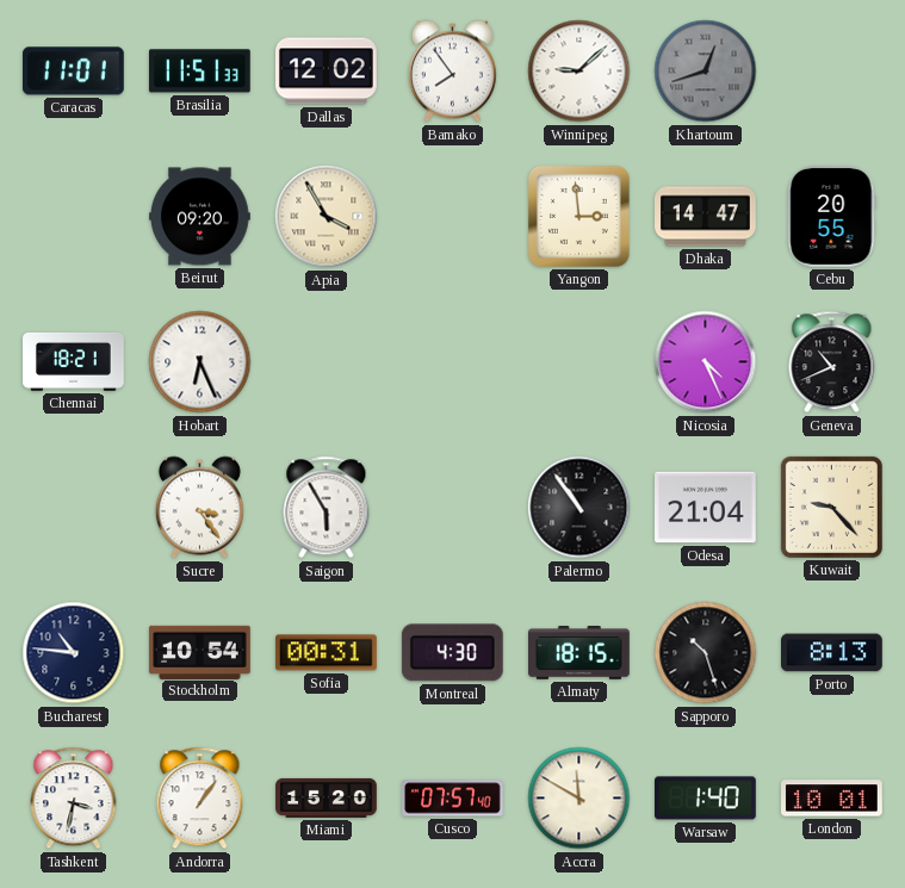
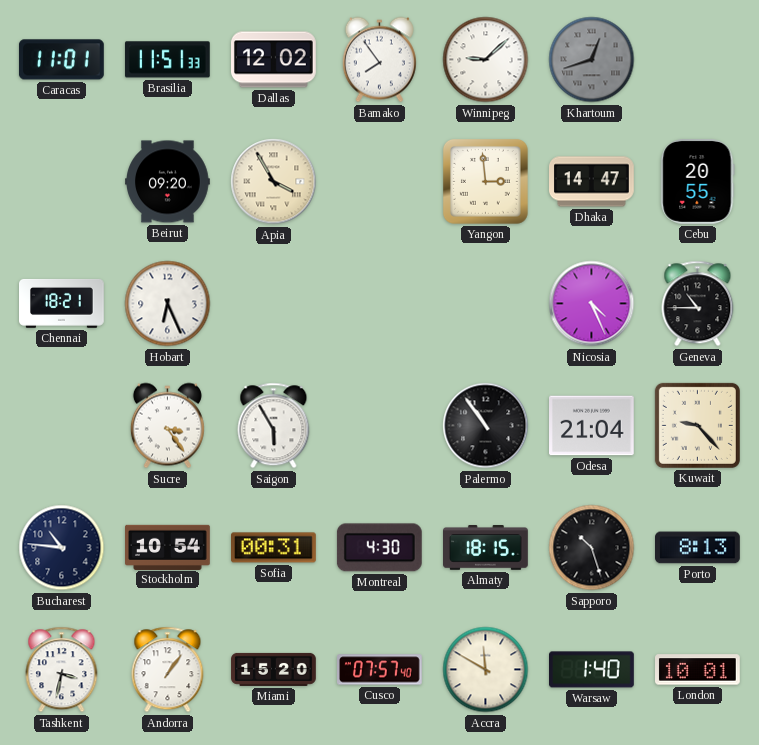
Geneva: 10:41 -> 10:45 (698, 304)
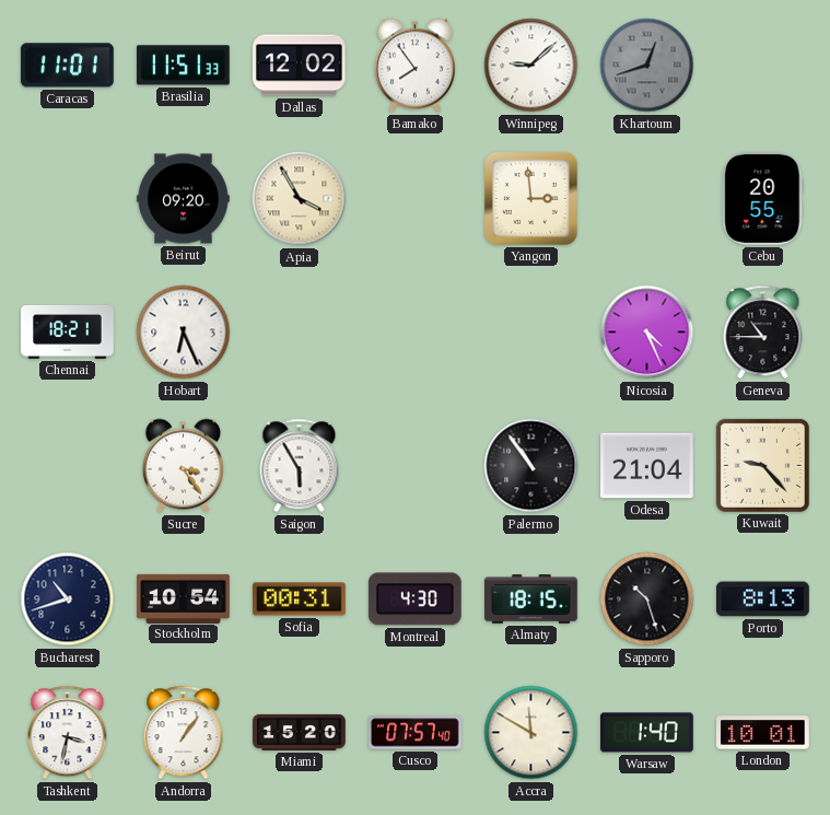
Dhaka: 14:47 -> none (592, 182)
Bucharest: 10:46 -> 10:42 (68, 599)
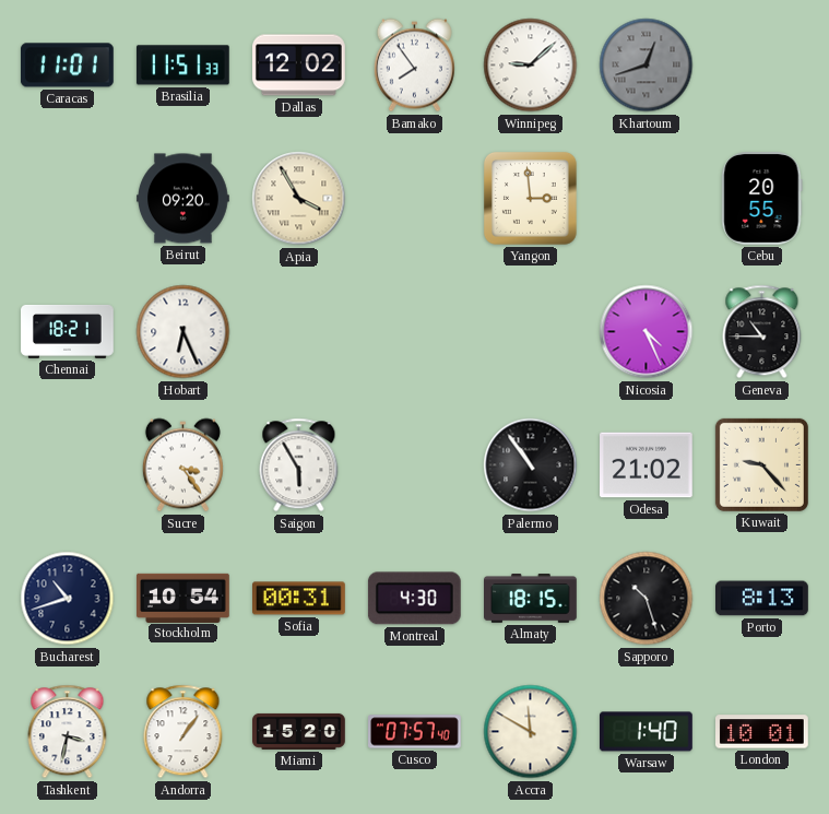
Odesa: 21:04 -> 21:02 (647, 465)
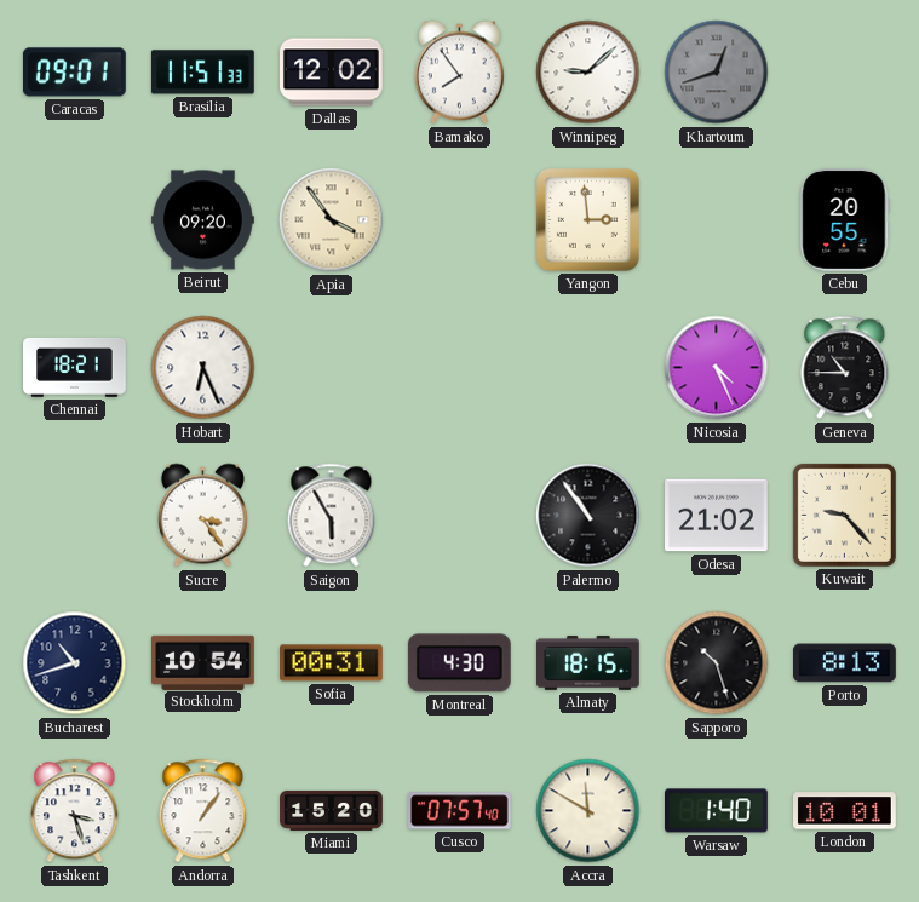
Caracas: 11:01 -> 09:01 (74, 73)
Apia: 3:55 -> 3:54 (332, 220)
Tashkent: 3:32 -> 3:27 (75, 811)
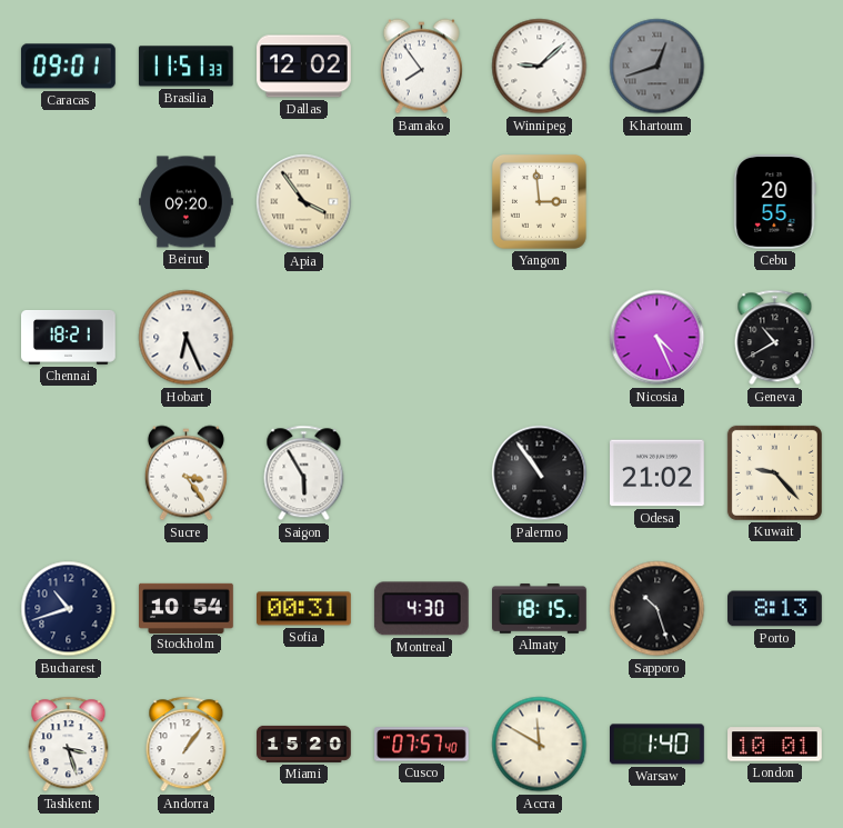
Geneva: 10:45 -> 10:40 (775, 338)
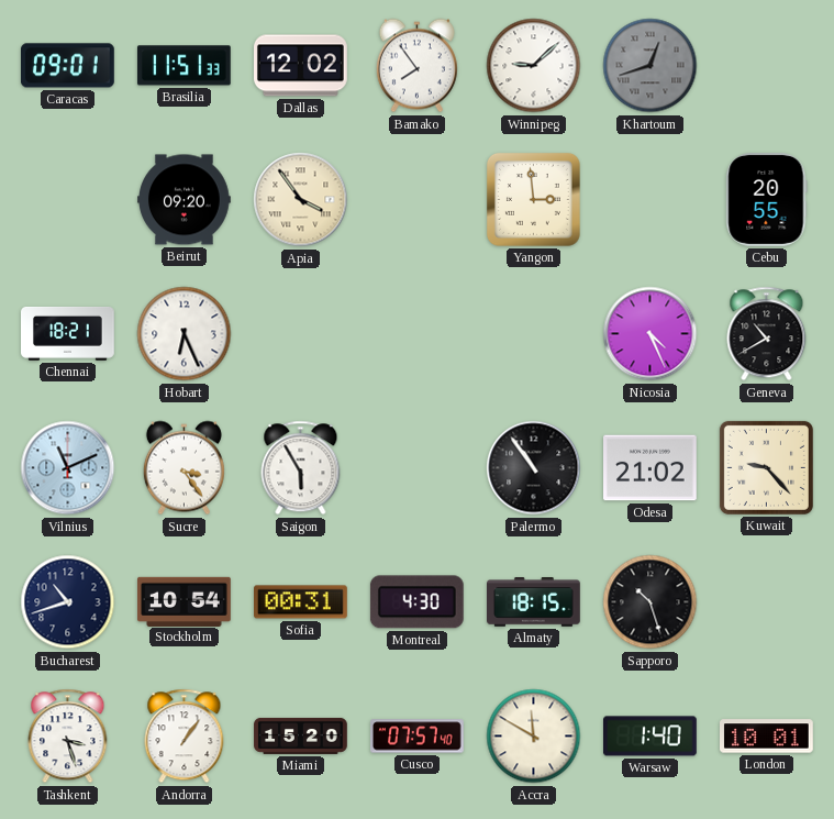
Vilnius: none -> 11:11 (68, 468)
Porto: 8:13 -> none (775, 609)
